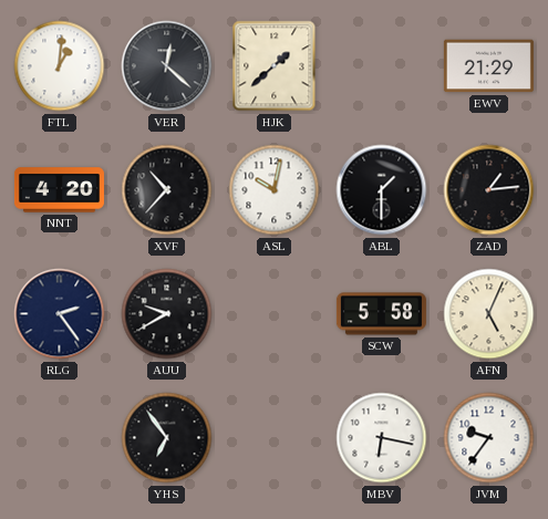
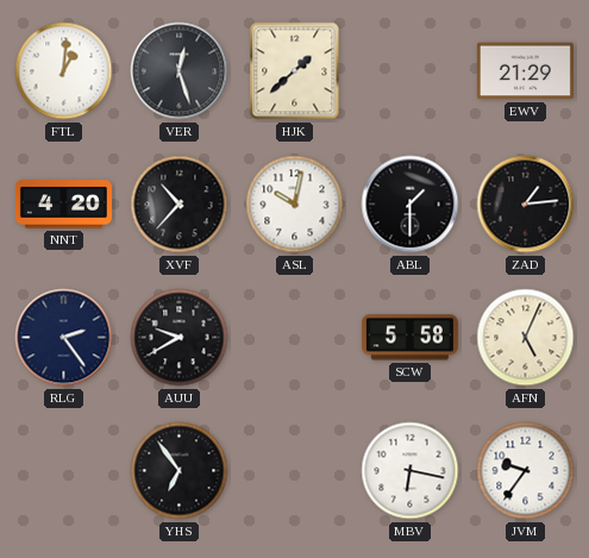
VER: 12:22 -> 12:27 (180, 71)
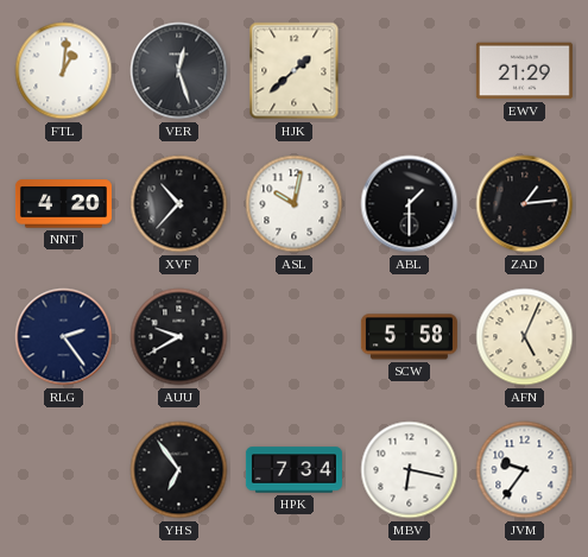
HPK: none -> 7:34 (293, 470)
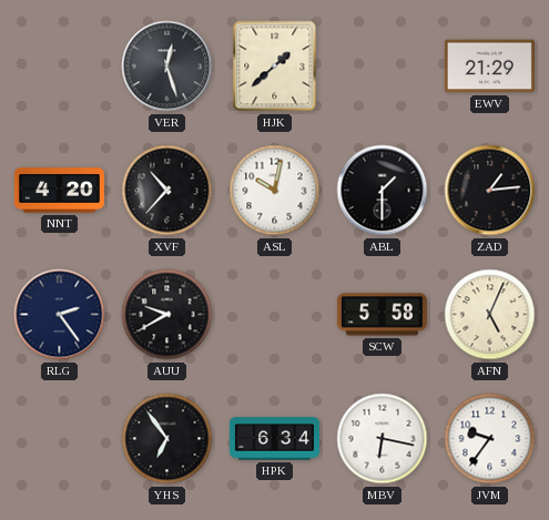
FTL: 1:01 -> none (64, 71)
HPK: 7:34 -> 6:34 (274, 439)
